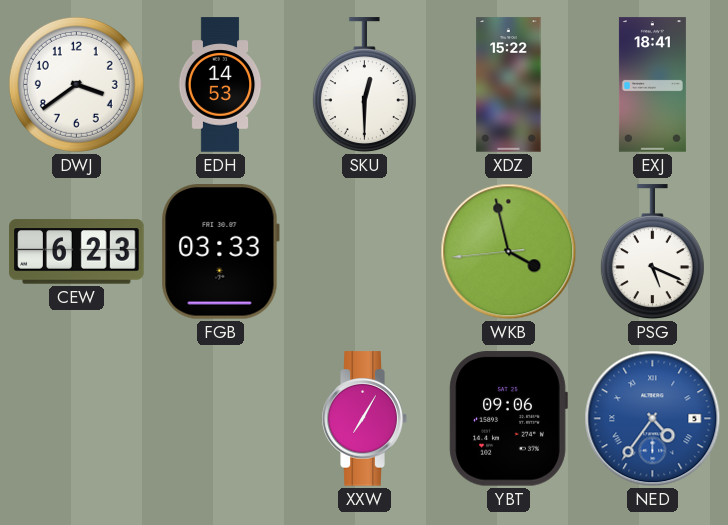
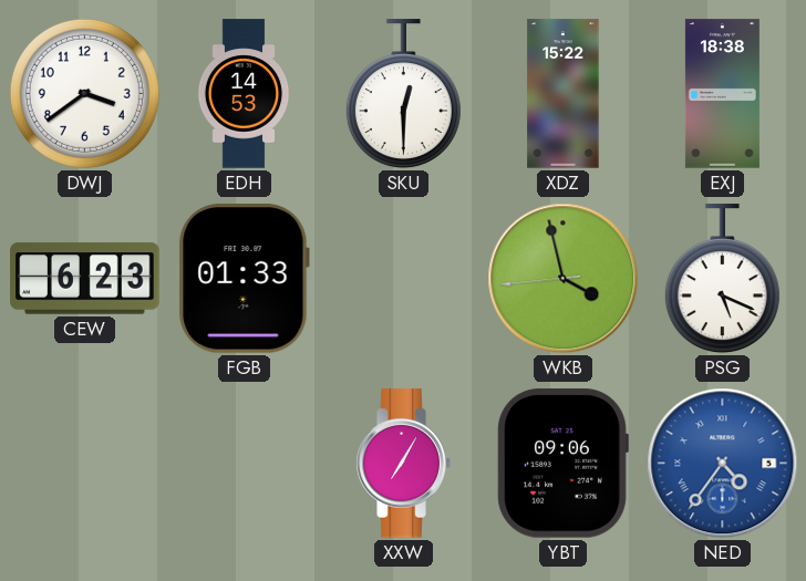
EXJ: 18:41 -> 18:38 (722, 94)
FGB: 03:33 -> 01:33 (244, 279)
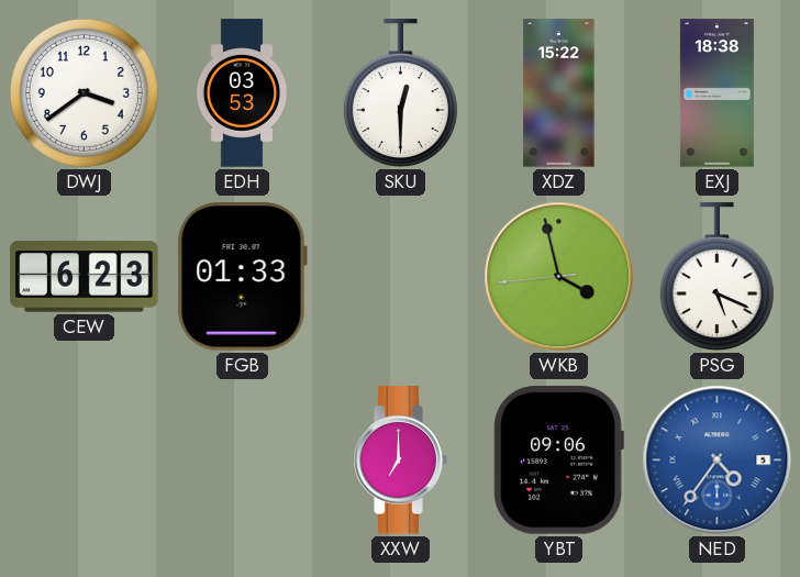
EDH: 14:53 -> 03:53 (242, 93)
XXW: 7:05 -> 7:00 (400, 461)
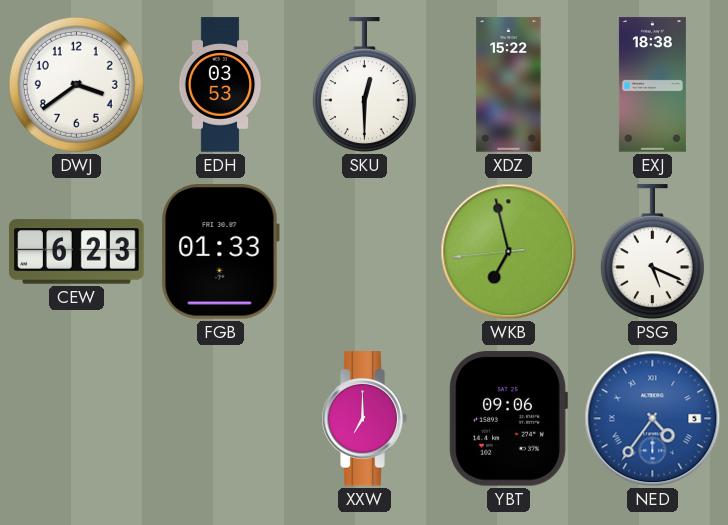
WKB: 3:57 -> 6:57 (509, 252)
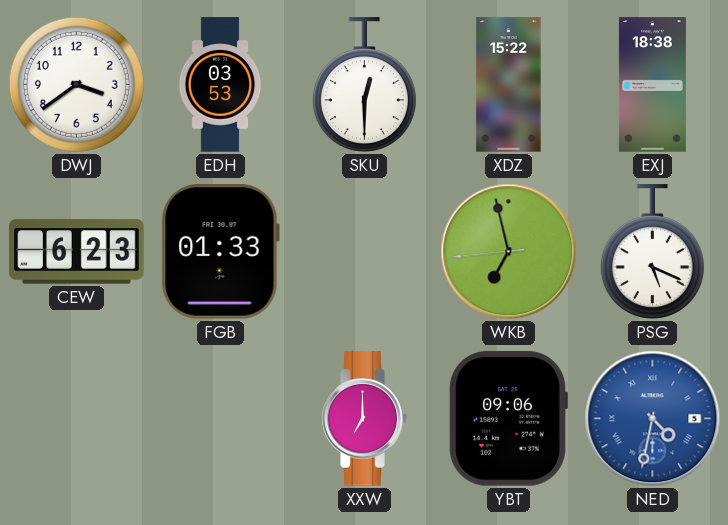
NED: 4:36 -> 4:32 (653, 419)
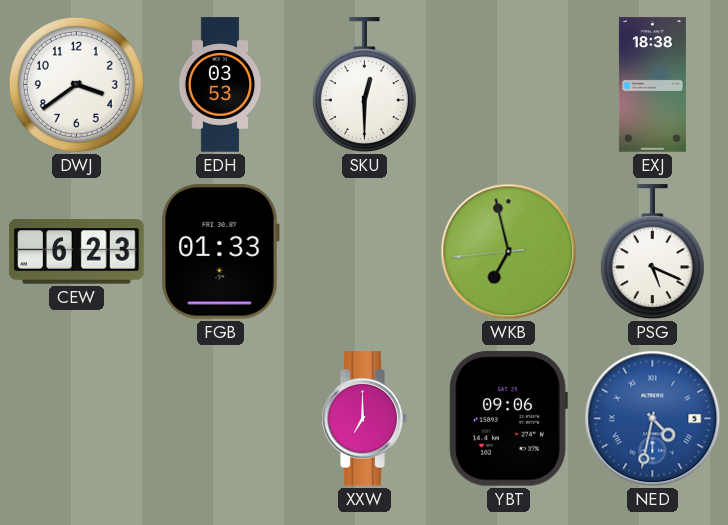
XDZ: 15:22 -> none (509, 85)
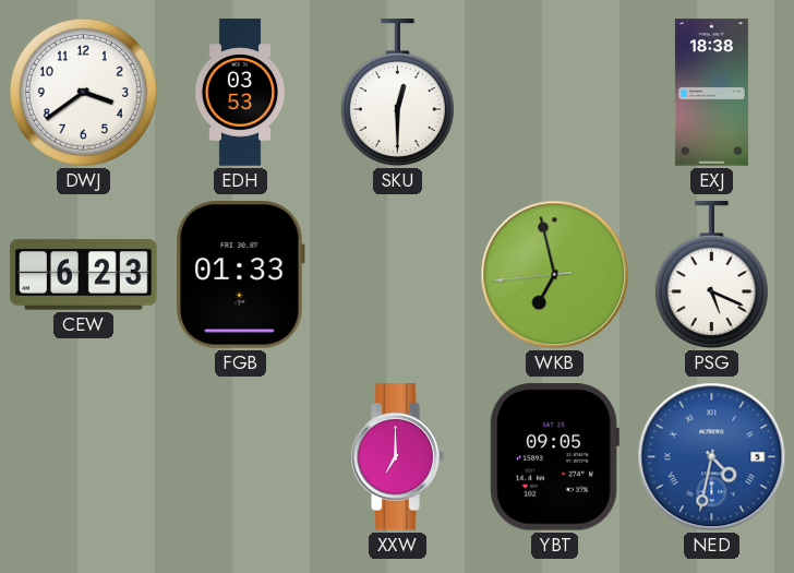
YBT: 09:06 -> 09:05 (554, 457)
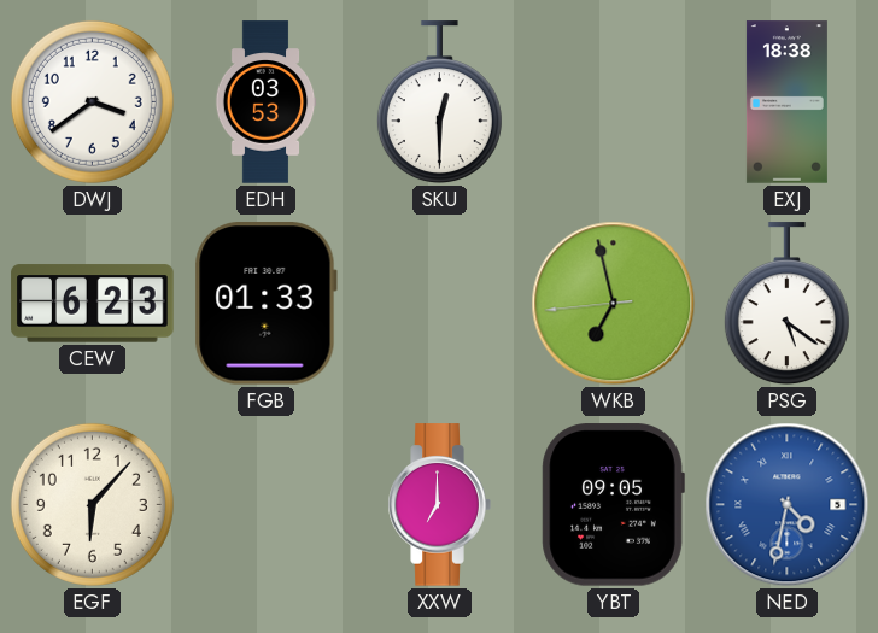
PSG: 5:19 -> 5:21 (786, 304)
EGF: none -> 6:07 (92, 504)
